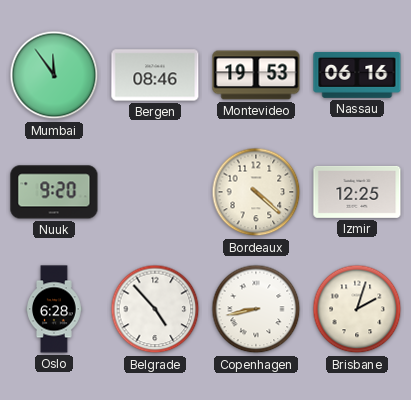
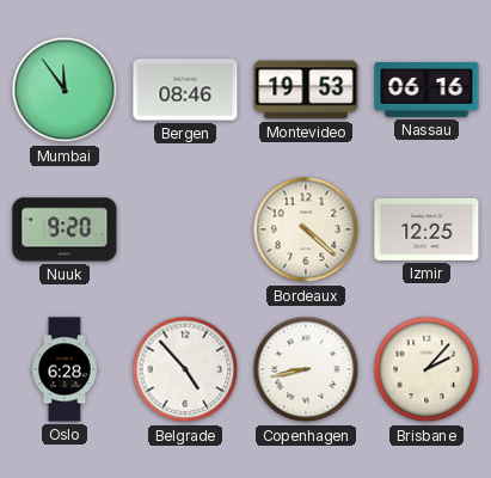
Brisbane: 2:03 -> 2:07 (426, 369)
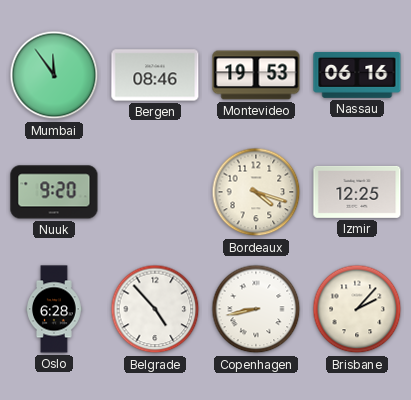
Bordeaux: 4:22 -> 4:18 (256, 192)
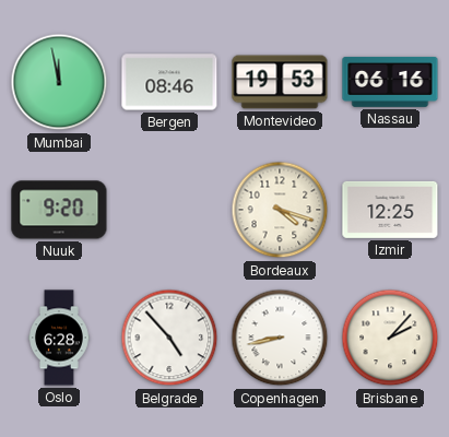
Mumbai: 11:54 -> 11:58 (59, 82)
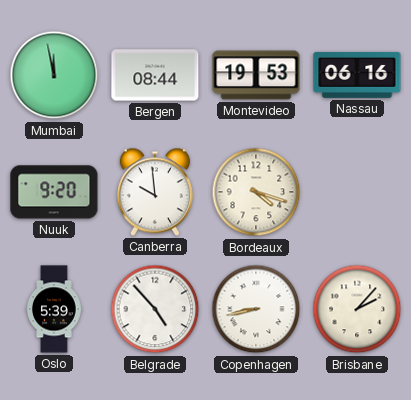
Bergen: 08:46 -> 08:44 (155, 75)
Canberra: none -> 9:59 (155, 192)
Izmir: 12:25 -> none (390, 210)
Oslo: 6:28 -> 5:39 (55, 309)
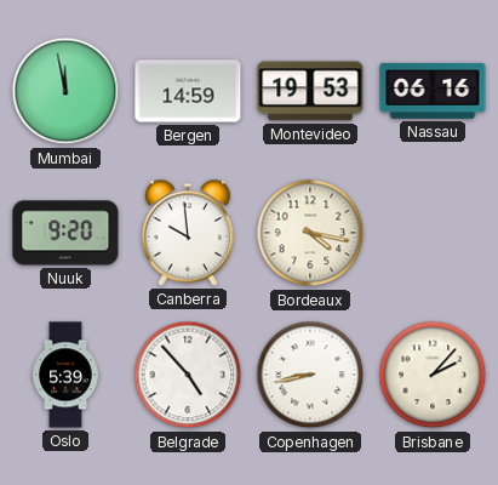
Bergen: 08:44 -> 14:59 (188, 91)
Bordeaux: 4:18 -> 4:17 (310, 233)
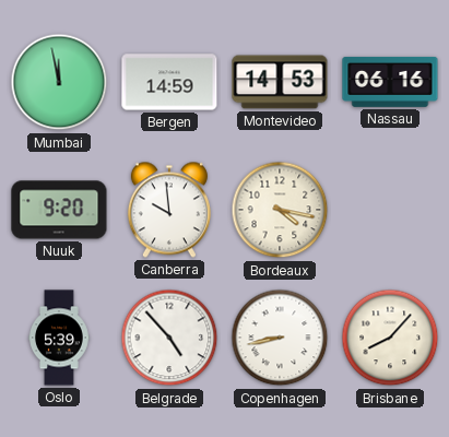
Montevideo: 19:53 -> 14:53 (280, 82)
Brisbane: 2:07 -> 8:07 (390, 338)
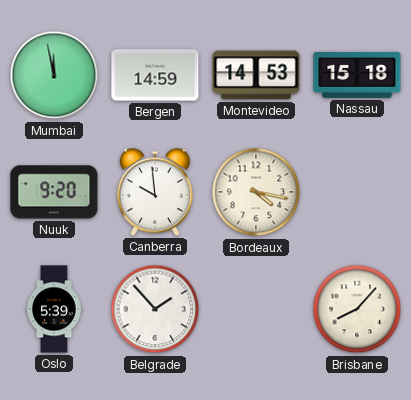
Nassau: 06:16 -> 15:18 (357, 75)
Belgrade: 4:53 -> 1:53 (155, 309)
Copenhagen: 8:43 -> none (280, 338)
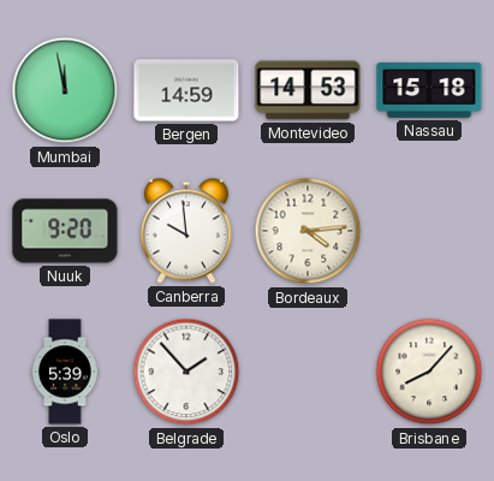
Bordeaux: 4:17 -> 4:14 (308, 231)
